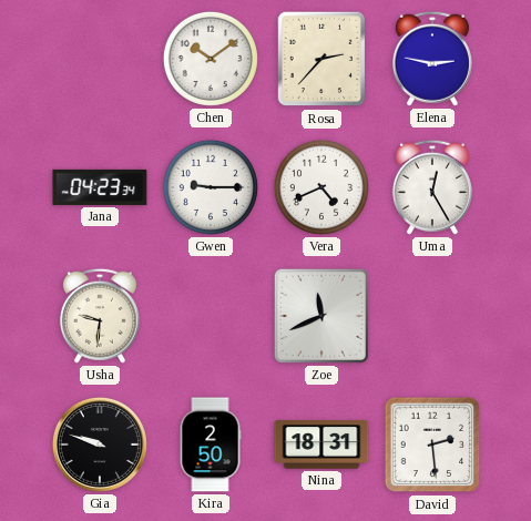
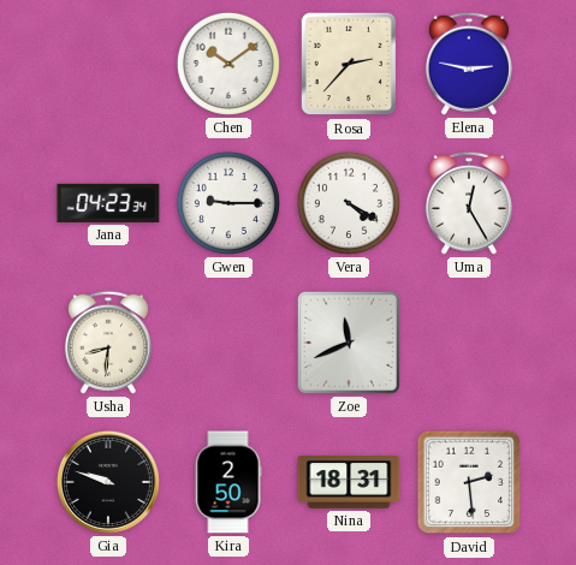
Vera: 4:41 -> 4:20 (349, 203)
Usha: 9:31 -> 8:31 (108, 343)
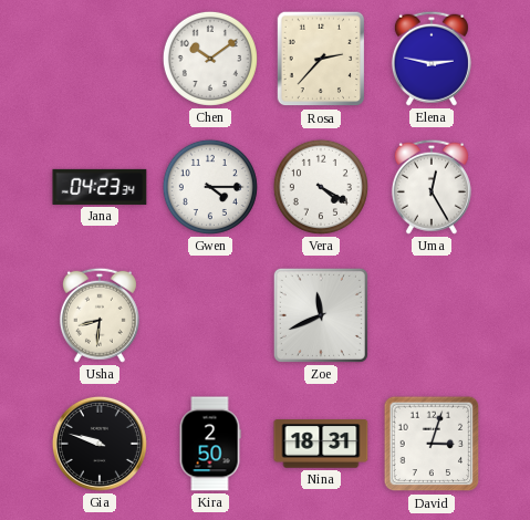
Gwen: 9:15 -> 4:15 (210, 187)
David: 2:29 -> 3:03 (432, 444)
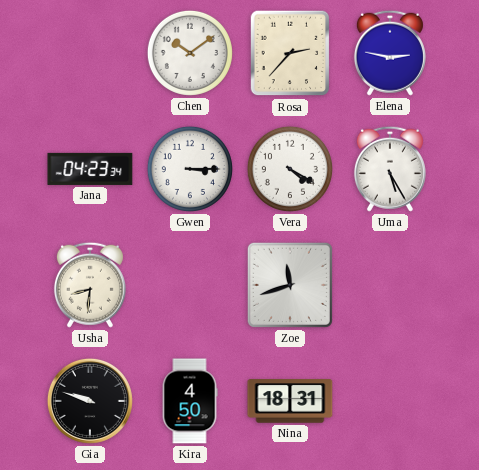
Gwen: 4:15 -> 3:15 (190, 169)
Uma: 12:25 -> 5:25 (390, 169)
Zoe: 11:41 -> 11:42 (290, 285)
Kira: 2:50 -> 4:50 (190, 401)
David: 3:03 -> none (432, 444)
